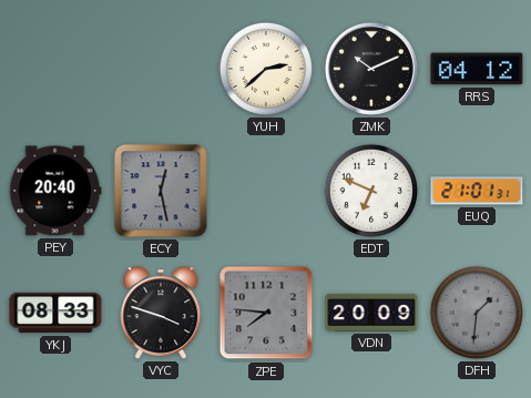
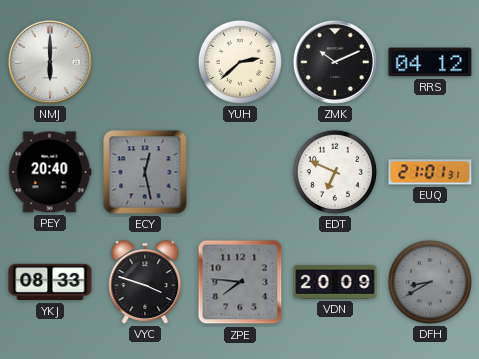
NMJ: none -> 6:00 (50, 62)
DFH: 1:31 -> 8:40 (430, 282)
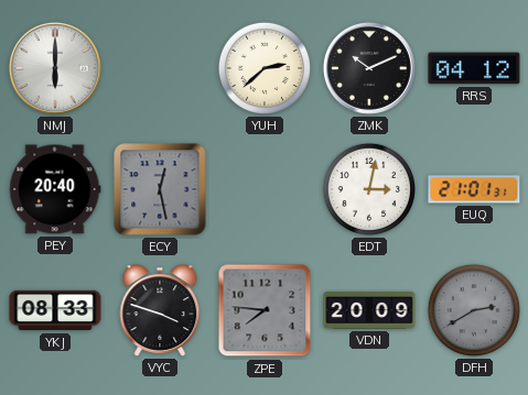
EDT: 6:49 -> 3:02 (369, 189)
DFH: 8:40 -> 2:40 (474, 310)
